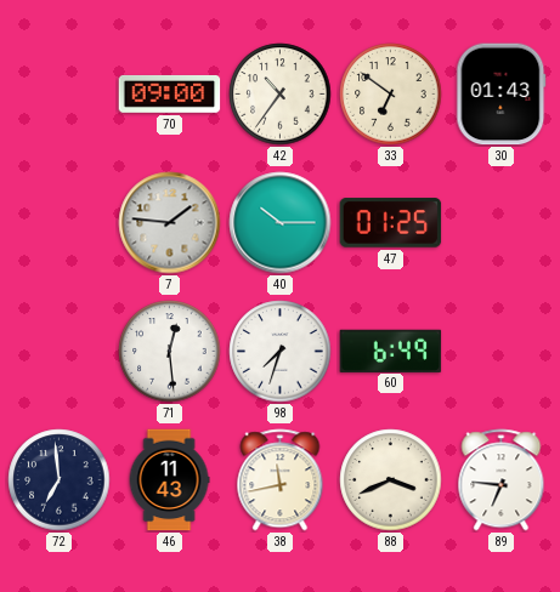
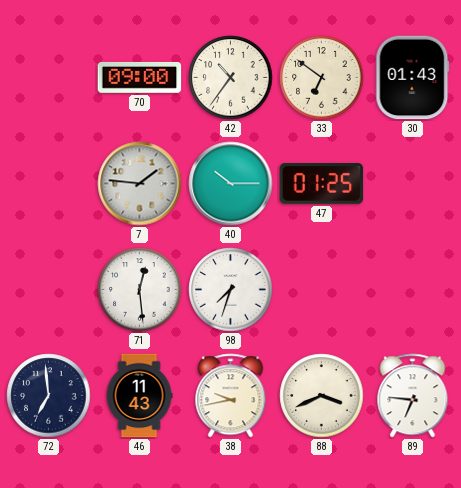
60: 6:49 -> none (391, 351)
38: 11:43 -> 9:43 (231, 396)
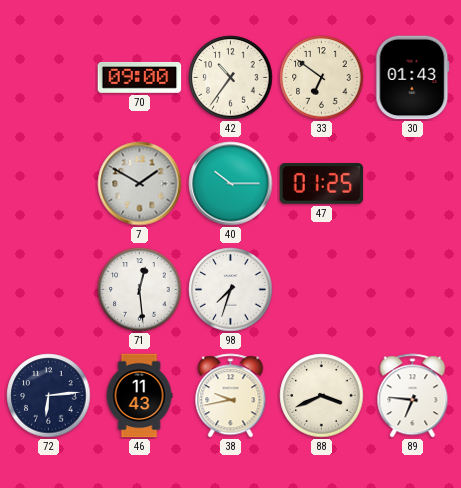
7: 1:46 -> 1:50 (140, 184)
72: 6:59 -> 6:14 (49, 396)
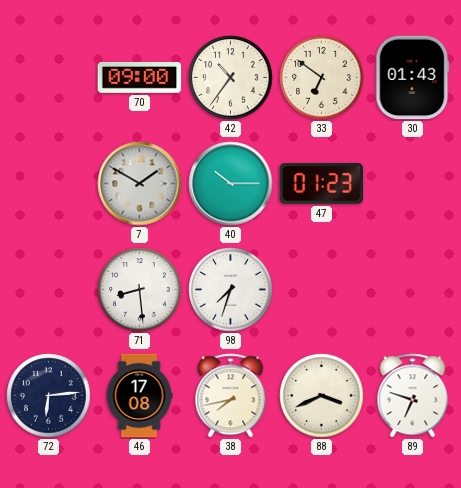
47: 01:25 -> 01:23 (322, 184)
71: 12:29 -> 8:29 (140, 290)
46: 11:43 -> 17:08 (139, 396)
38: 9:43 -> 7:43 (231, 396)
89: 6:46 -> 6:48 (413, 396)
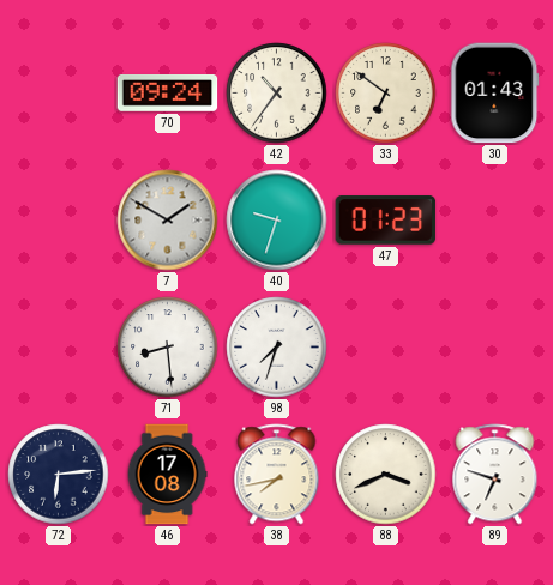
70: 09:00 -> 09:24 (168, 94)
40: 10:15 -> 9:33 (277, 221)
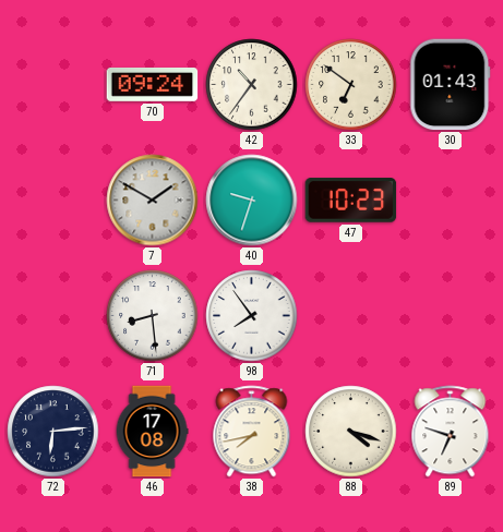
47: 01:23 -> 10:23 (351, 201)
98: 7:33 -> 7:54 (252, 316)
88: 3:41 -> 4:18 (351, 432)
